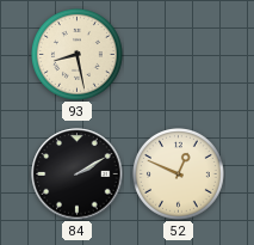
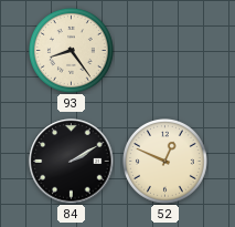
93: 8:28 -> 8:24 (72, 51)
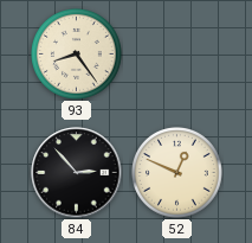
84: 2:10 -> 2:53 (77, 173)
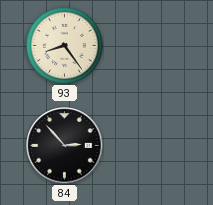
52: 12:49 -> none (177, 173)
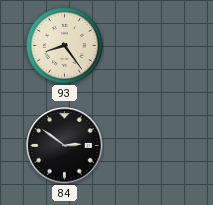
84: 2:53 -> 2:51 (65, 146)
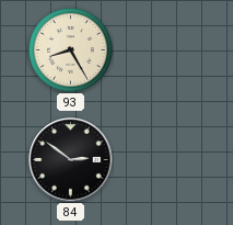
93: 8:24 -> 8:25 (71, 50)
